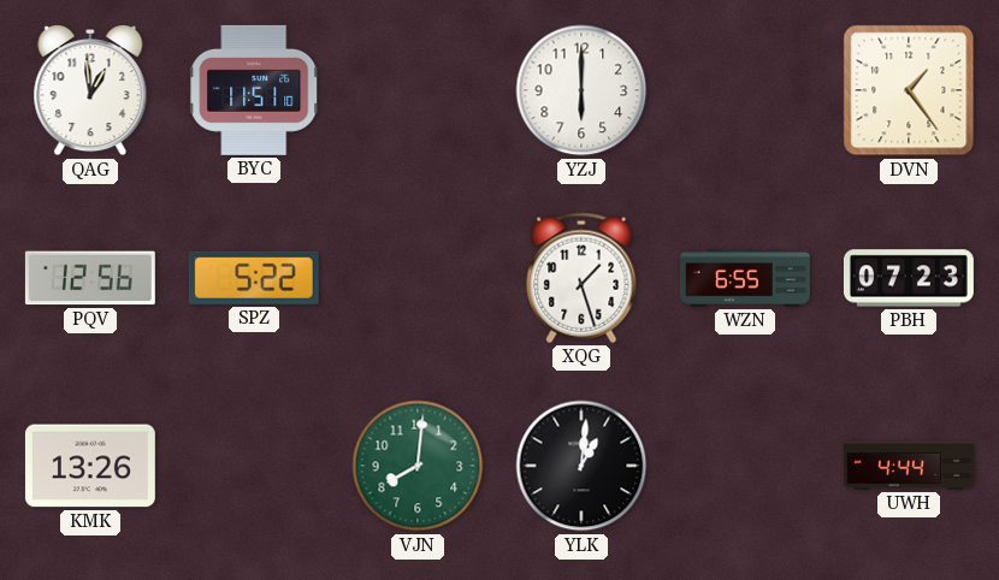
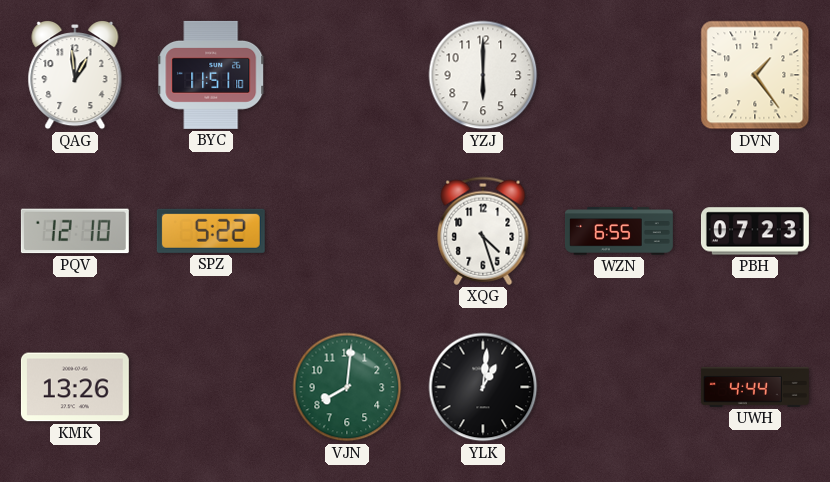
PQV: 12:56 -> 12:10 (75, 231)
XQG: 1:27 -> 4:27 (483, 231)
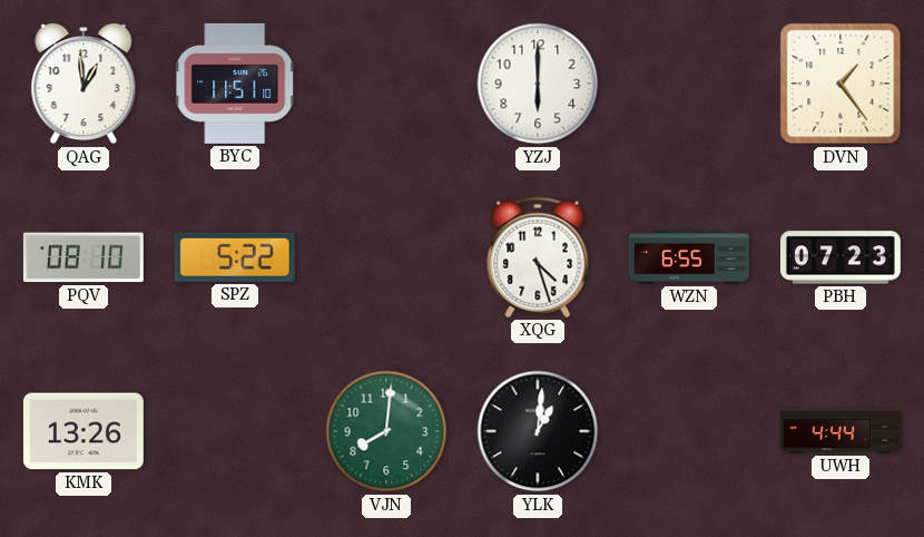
PQV: 12:10 -> 08:10 (83, 257)
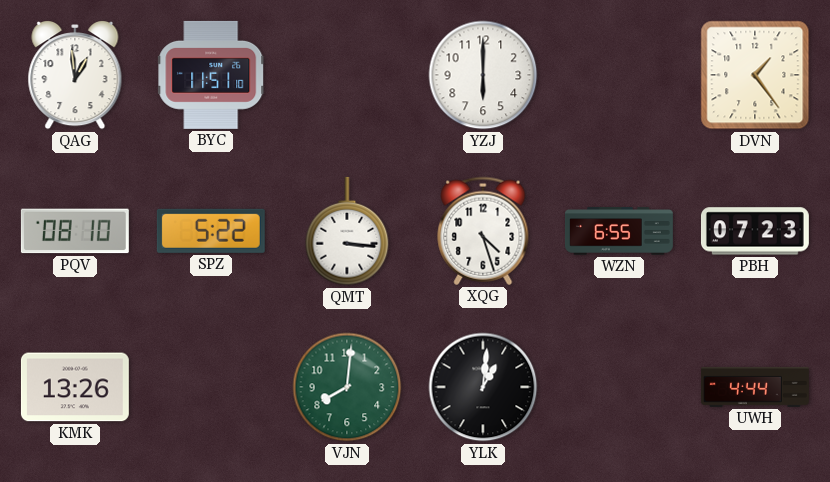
QMT: none -> 3:16 (347, 231)
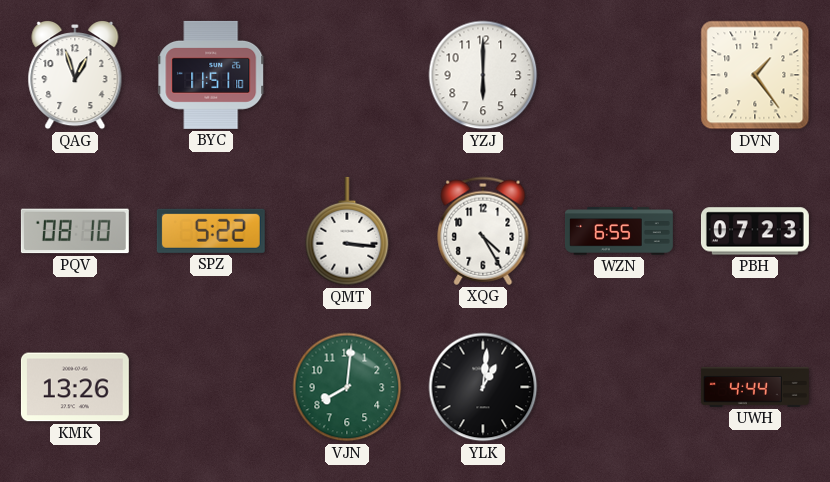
QAG: 12:59 -> 12:57 (75, 76)
XQG: 4:27 -> 4:25 (483, 231)
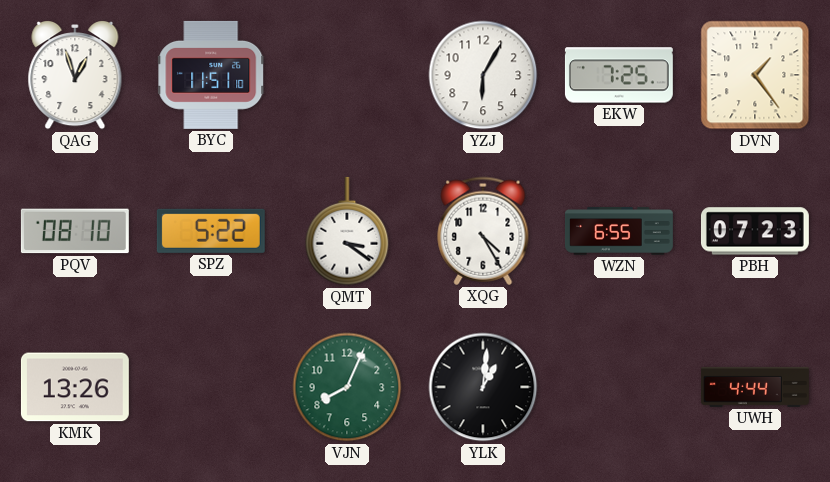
YZJ: 6:00 -> 6:05 (483, 75)
EKW: none -> 7:25 (619, 75)
QMT: 3:16 -> 3:21 (347, 231)
VJN: 8:01 -> 8:04 (347, 387)
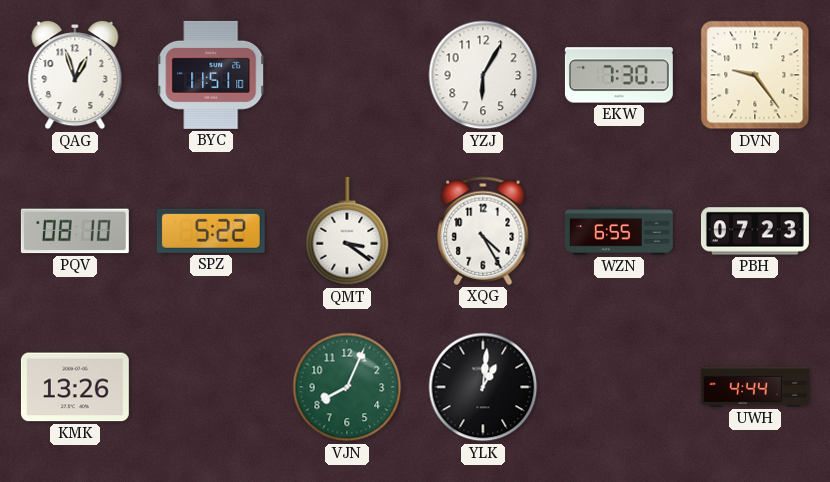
EKW: 7:25 -> 7:30 (619, 75)
DVN: 1:24 -> 9:24 (755, 75)
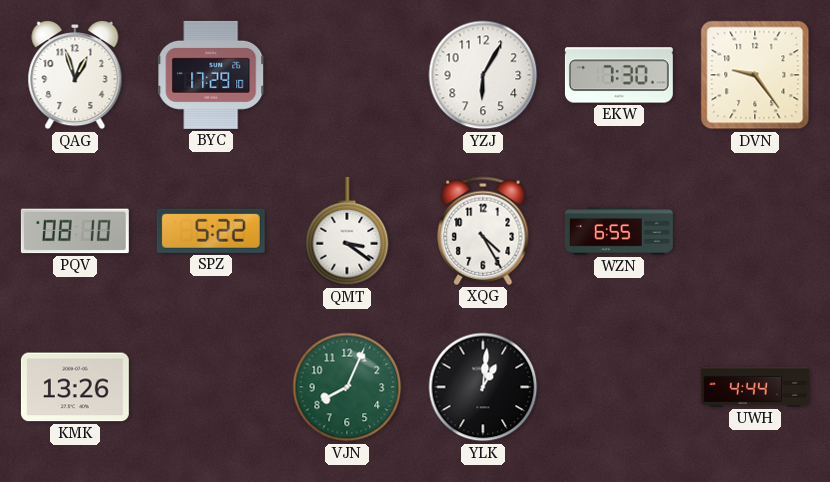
BYC: 11:51 -> 17:29 (212, 75)
PBH: 07:23 -> none (755, 231)
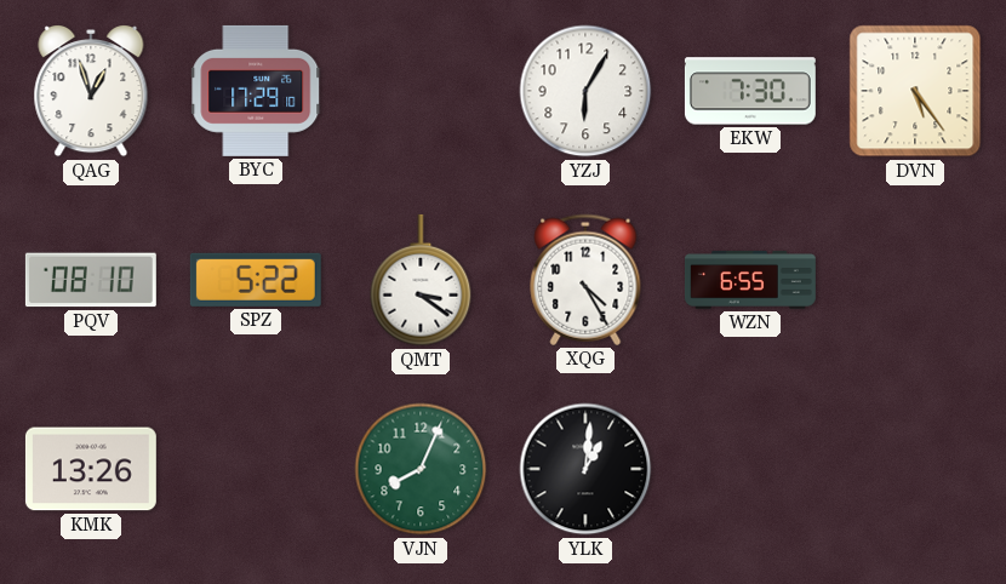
DVN: 9:24 -> 5:24 (915, 91)
UWH: 4:44 -> none (755, 387)
